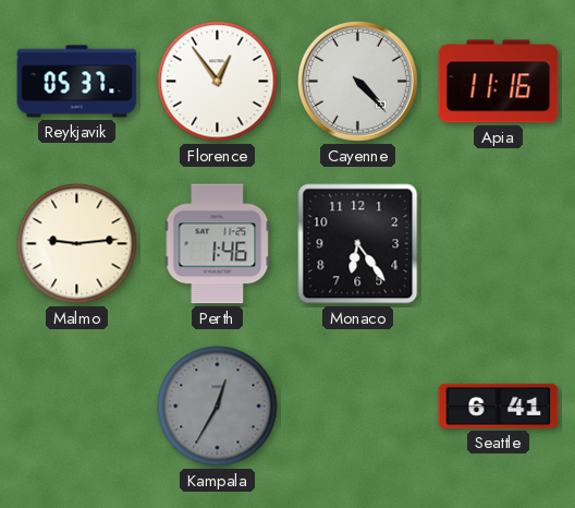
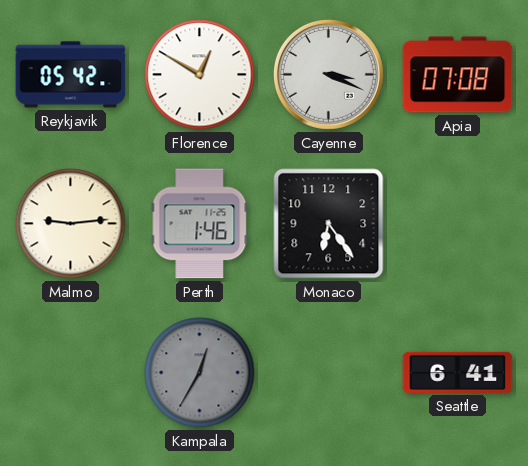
Reykjavik: 05:37 -> 05:42 (71, 75)
Florence: 12:54 -> 12:50 (200, 75)
Cayenne: 4:23 -> 3:19 (328, 74)
Apia: 11:16 -> 07:08 (458, 75)
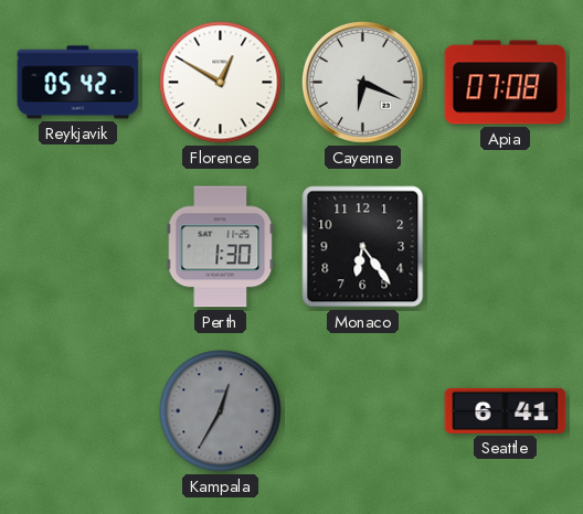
Cayenne: 3:19 -> 6:19 (362, 82)
Malmo: 9:14 -> none (71, 224)
Perth: 1:46 -> 1:30 (221, 247)
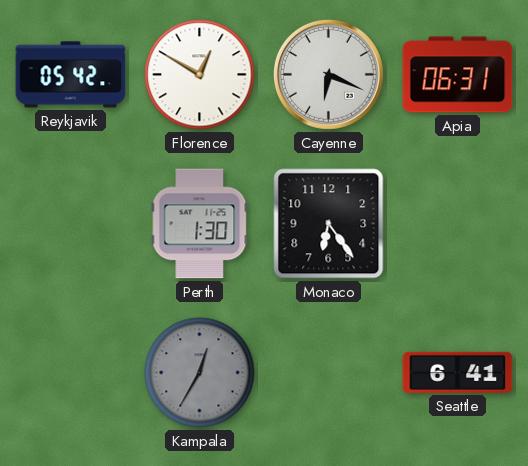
Apia: 07:08 -> 06:31 (458, 75)
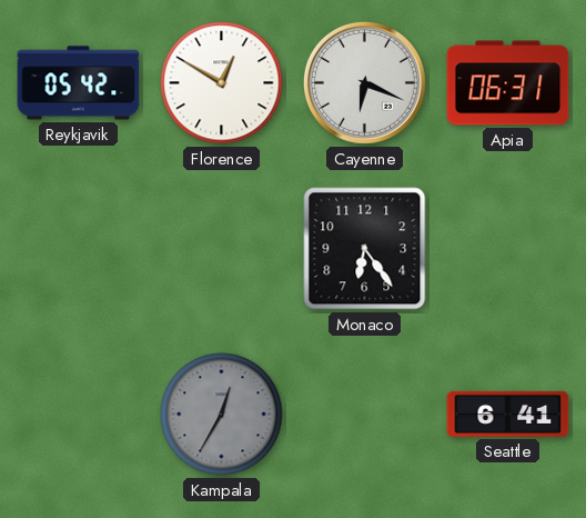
Perth: 1:30 -> none (200, 224)
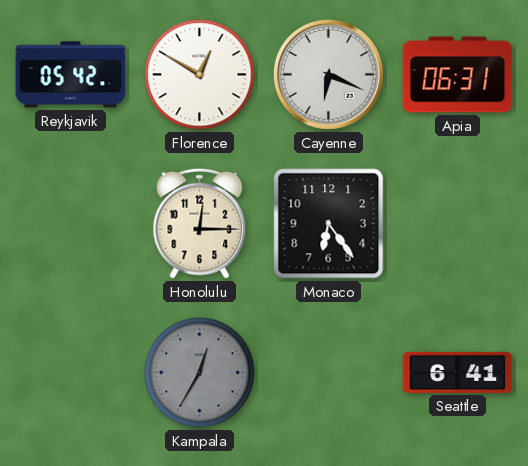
Honolulu: none -> 12:15 (200, 223)
